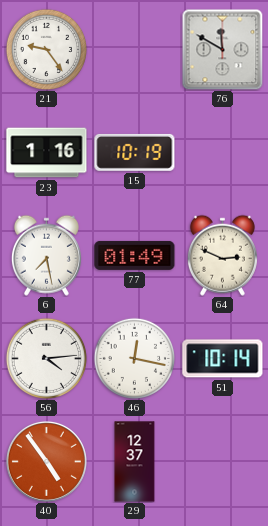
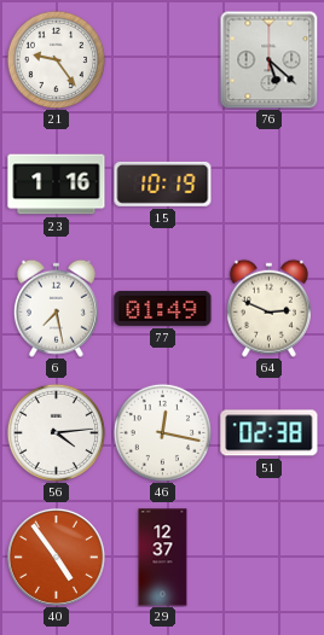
76: 11:50 -> 5:22 (268, 59)
51: 10:14 -> 02:38 (270, 433)
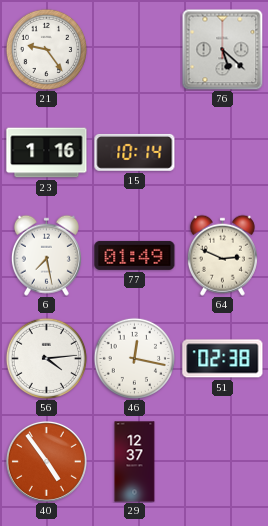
15: 10:19 -> 10:14 (135, 152)
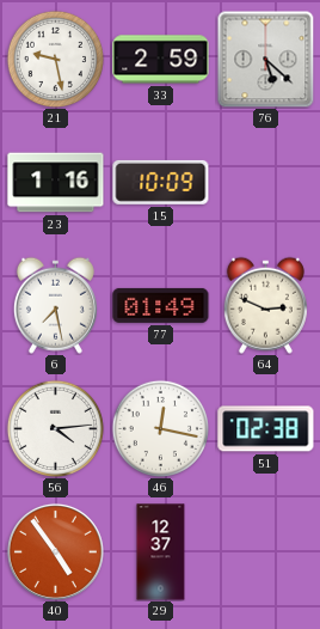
21: 9:24 -> 9:28 (55, 59)
33: none -> 2:59 (161, 60)
15: 10:14 -> 10:09 (161, 182)
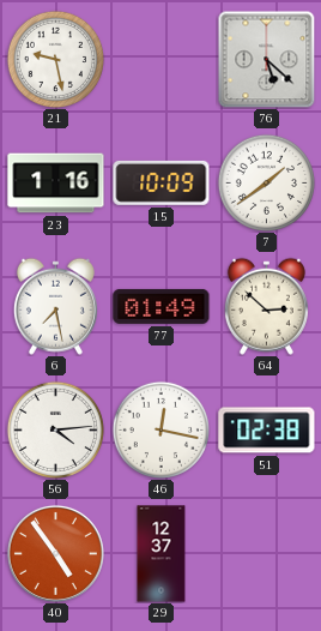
33: 2:59 -> none (161, 60)
7: none -> 1:39 (266, 182)
64: 2:49 -> 2:52 (266, 306)
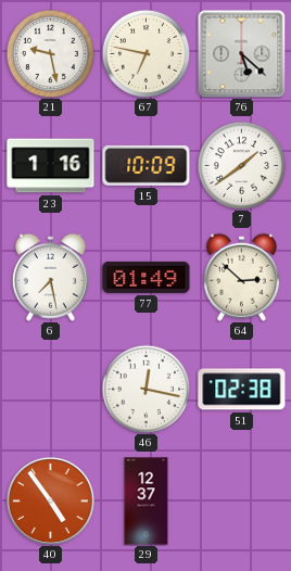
67: none -> 6:47 (145, 53)
56: 4:14 -> none (55, 429)
